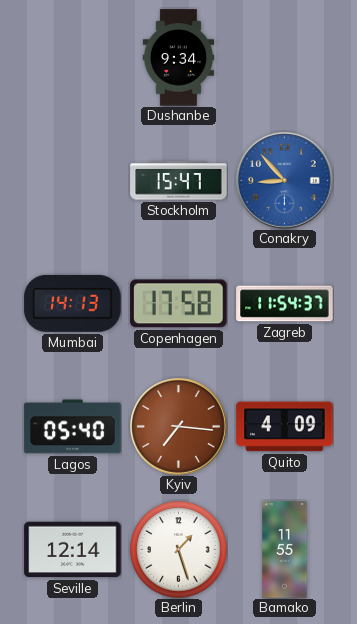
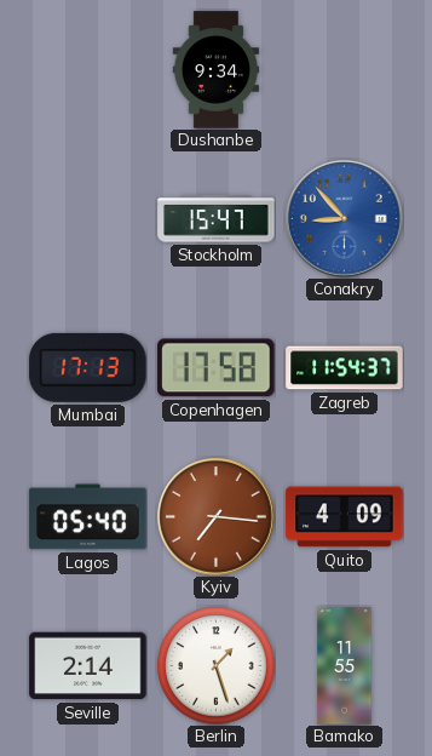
Mumbai: 14:13 -> 17:13 (88, 367)
Seville: 12:14 -> 2:14 (88, 666)
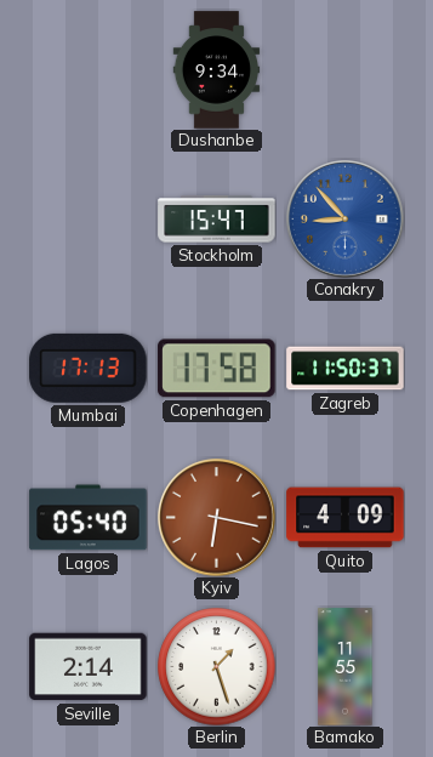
Zagreb: 11:54 -> 11:50 (346, 369)
Kyiv: 7:16 -> 6:17 (217, 518)
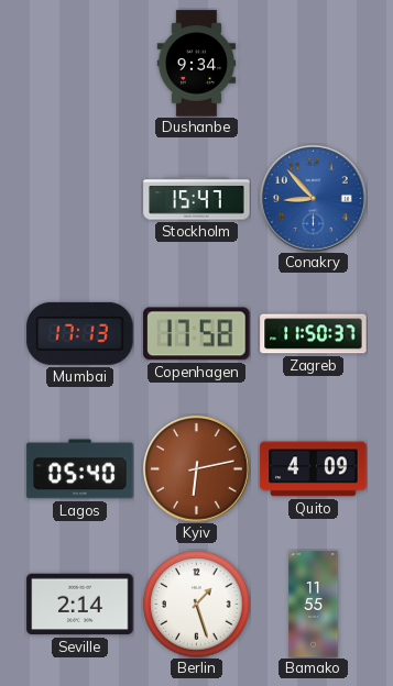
Kyiv: 6:17 -> 6:13 (197, 469)
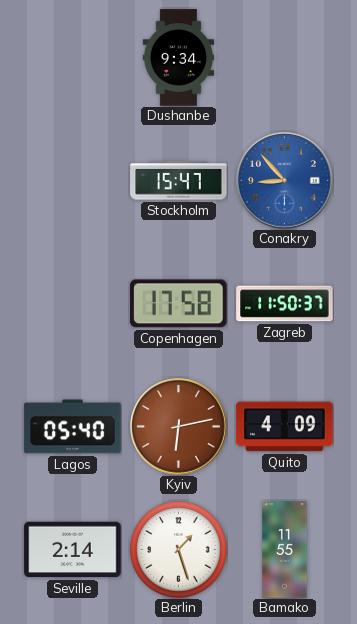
Mumbai: 17:13 -> none (80, 333)
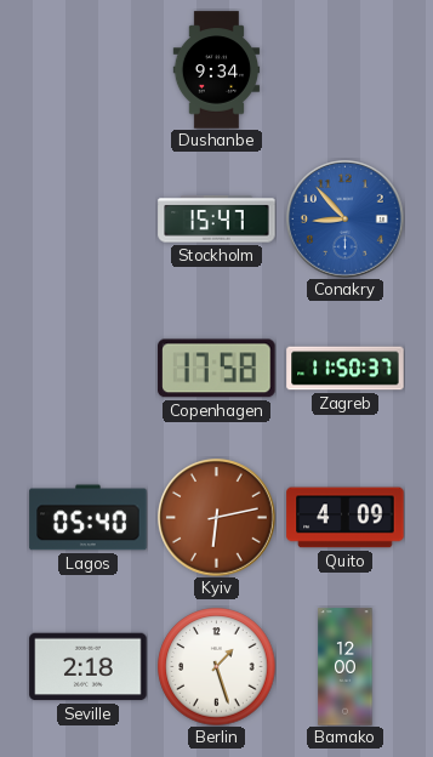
Seville: 2:14 -> 2:18 (89, 667)
Bamako: 11:55 -> 12:00 (346, 667)
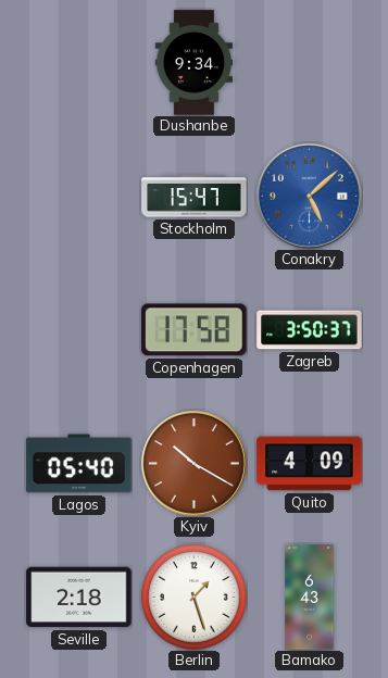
Conakry: 8:53 -> 5:08 (310, 197)
Zagreb: 11:50 -> 3:50 (310, 330)
Kyiv: 6:13 -> 10:20 (195, 464)
Bamako: 12:00 -> 6:43 (310, 598)
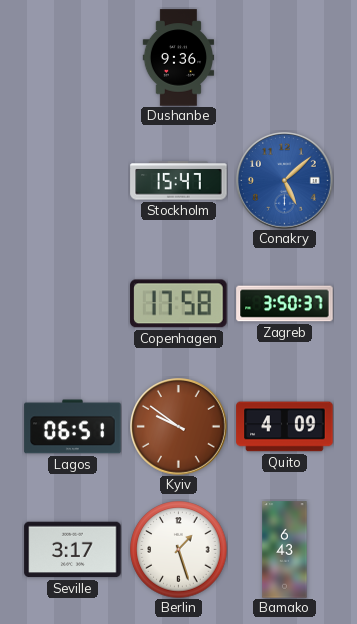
Dushanbe: 9:34 -> 9:36 (179, 58)
Lagos: 05:40 -> 06:51 (73, 427)
Kyiv: 10:20 -> 9:51 (179, 427)
Seville: 2:18 -> 3:17 (73, 550)
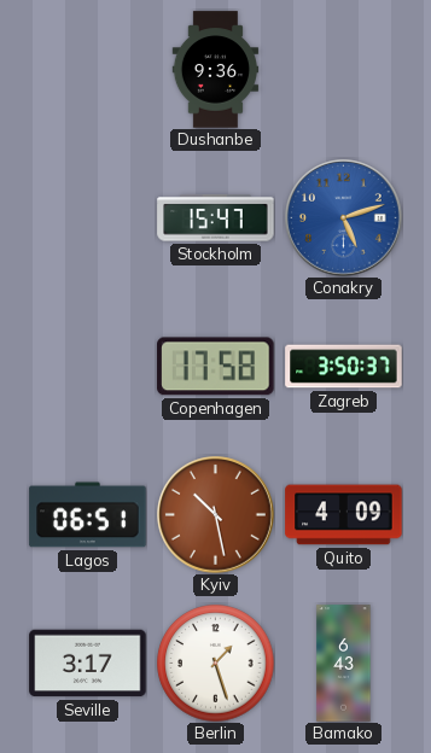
Conakry: 5:08 -> 5:12 (344, 218)
Kyiv: 9:51 -> 10:28 (216, 515)
